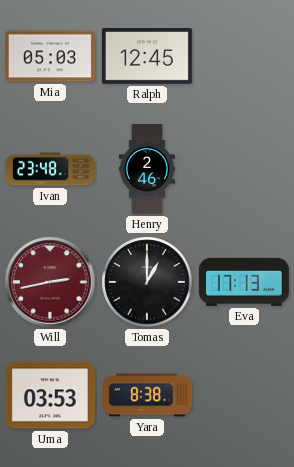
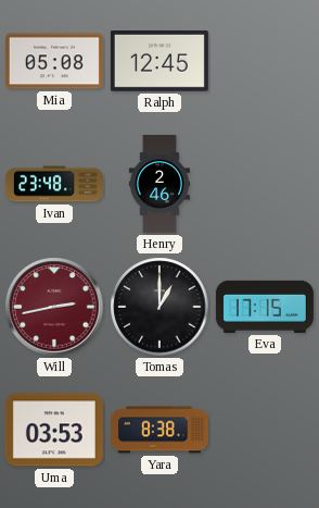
Mia: 05:03 -> 05:08 (54, 61)
Eva: 17:13 -> 17:15 (265, 307)
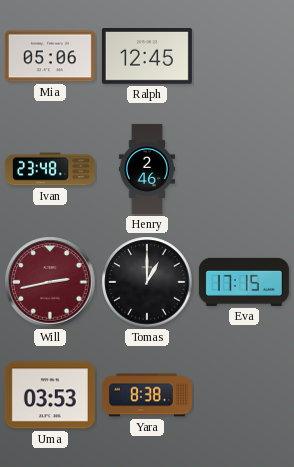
Mia: 05:08 -> 05:06 (50, 56)
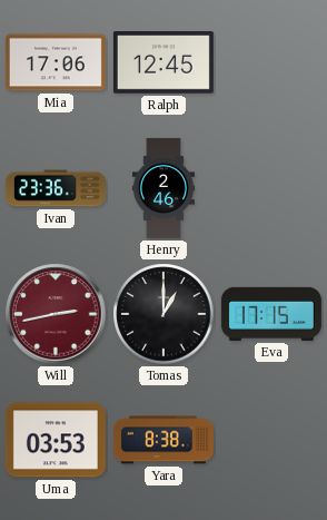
Mia: 05:06 -> 17:06 (56, 62)
Ivan: 23:48 -> 23:36 (56, 188)
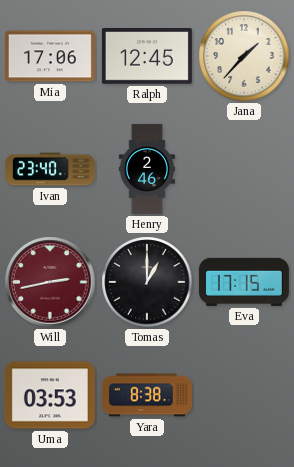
Jana: none -> 1:37 (244, 56)
Ivan: 23:36 -> 23:40 (50, 169)
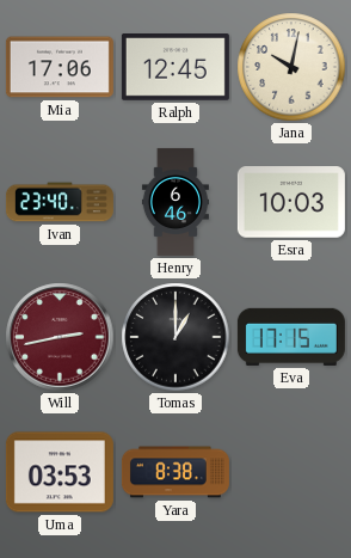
Jana: 1:37 -> 10:02 (291, 67)
Henry: 2:46 -> 6:46 (176, 202)
Esra: none -> 10:03 (291, 202)
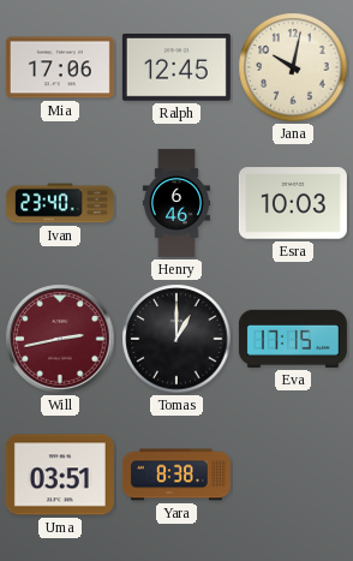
Uma: 03:53 -> 03:51 (60, 475)
